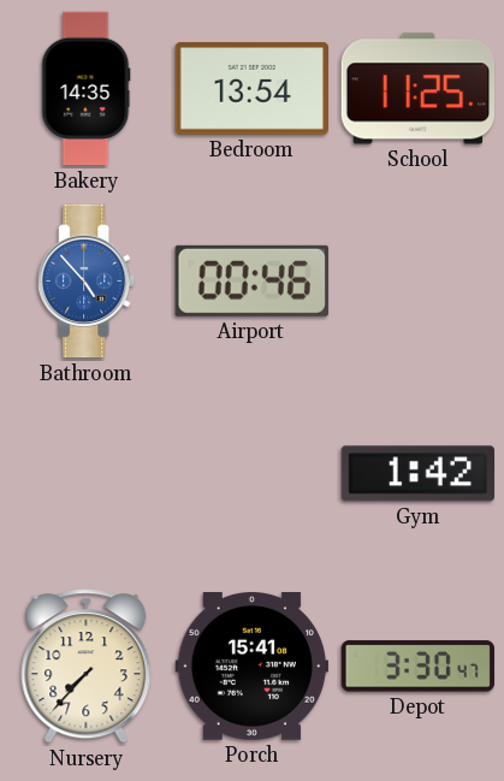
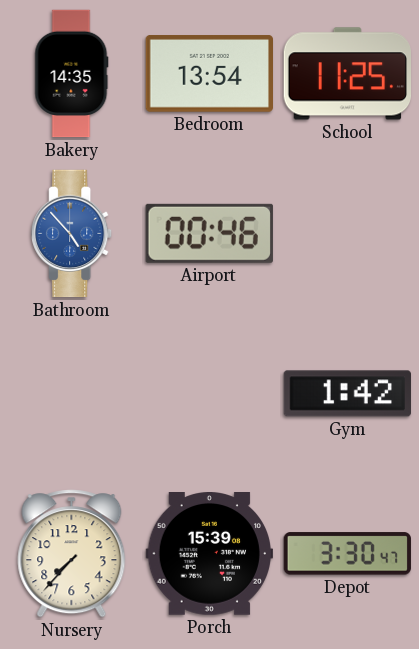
Porch: 15:41 -> 15:39 (209, 554)
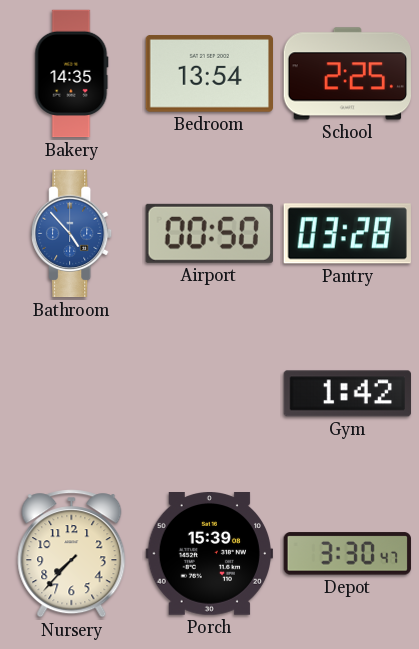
School: 11:25 -> 2:25 (347, 74)
Airport: 00:46 -> 00:50 (209, 233)
Pantry: none -> 03:28 (347, 234)
